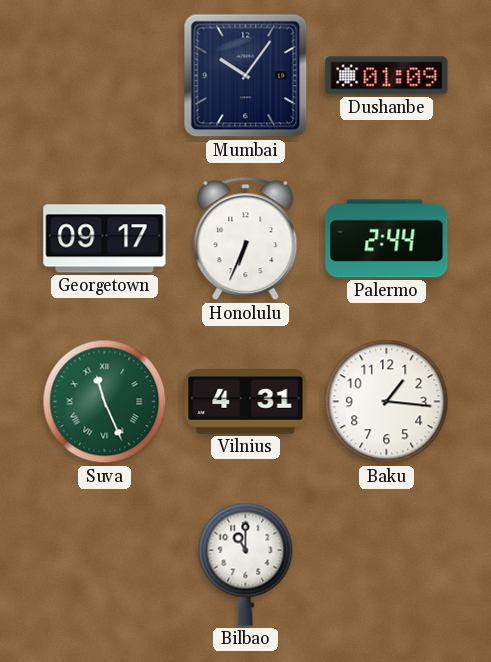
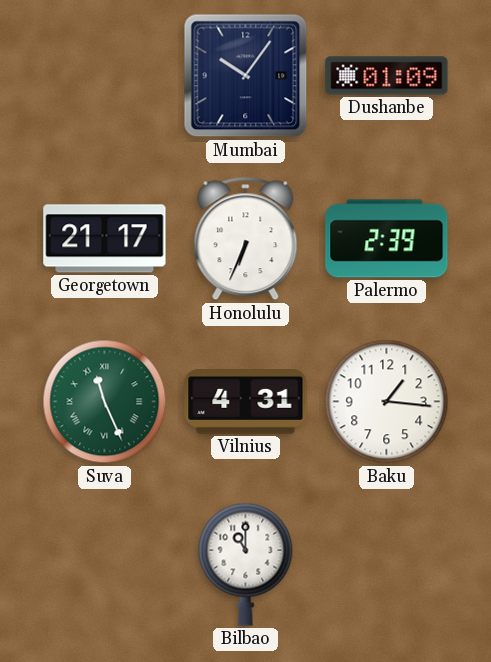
Georgetown: 09:17 -> 21:17 (105, 239)
Palermo: 2:44 -> 2:39 (387, 239)
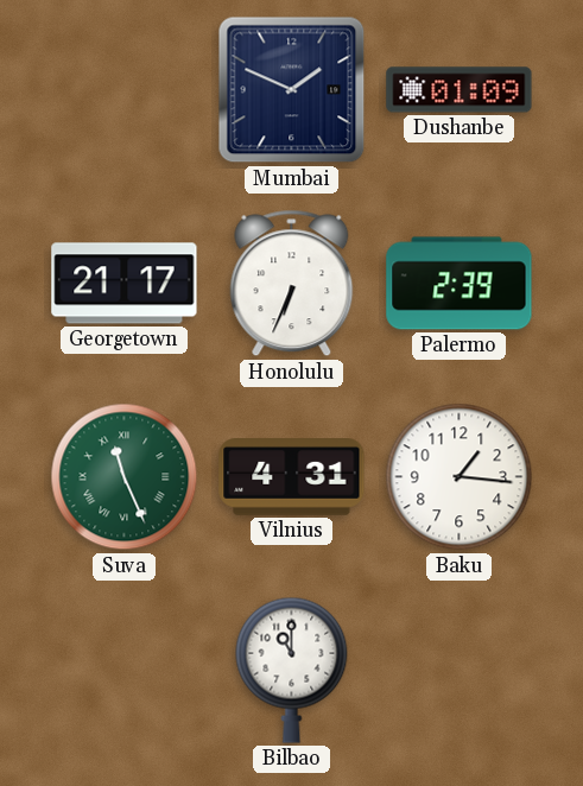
Mumbai: 10:06 -> 1:49 (292, 90)
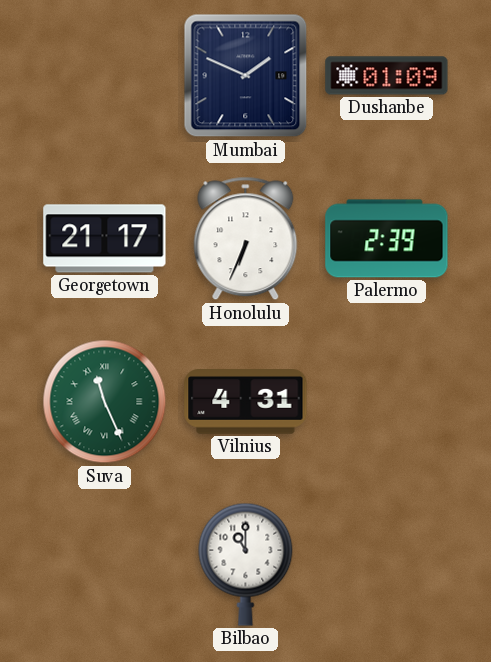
Baku: 1:16 -> none (460, 477)
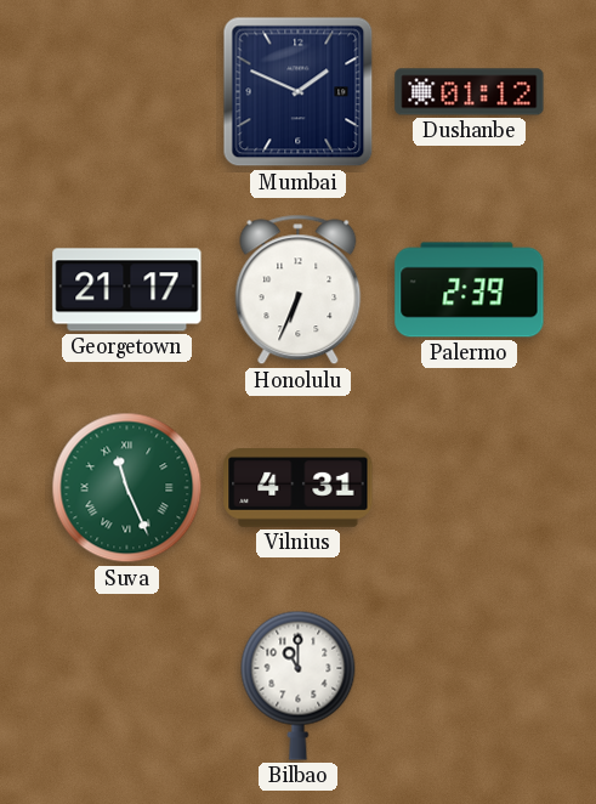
Dushanbe: 01:09 -> 01:12 (470, 92)
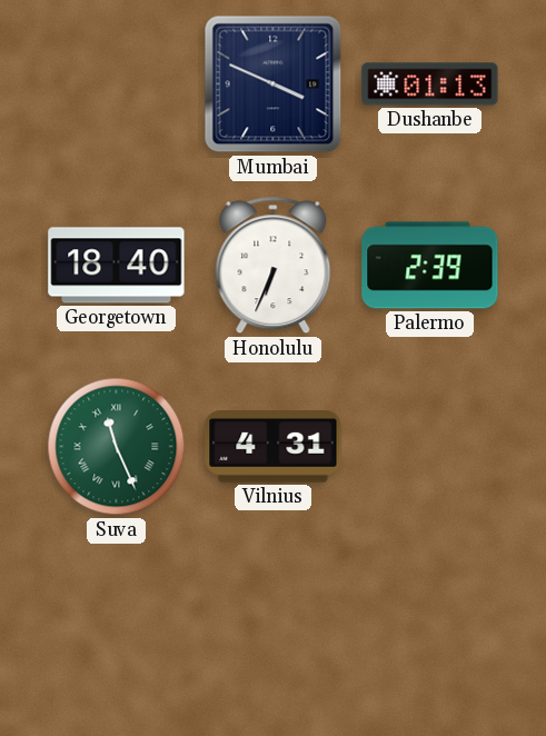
Mumbai: 1:49 -> 3:49 (274, 84)
Dushanbe: 01:12 -> 01:13 (430, 84)
Georgetown: 21:17 -> 18:40 (117, 266)
Bilbao: 11:00 -> none (299, 685)
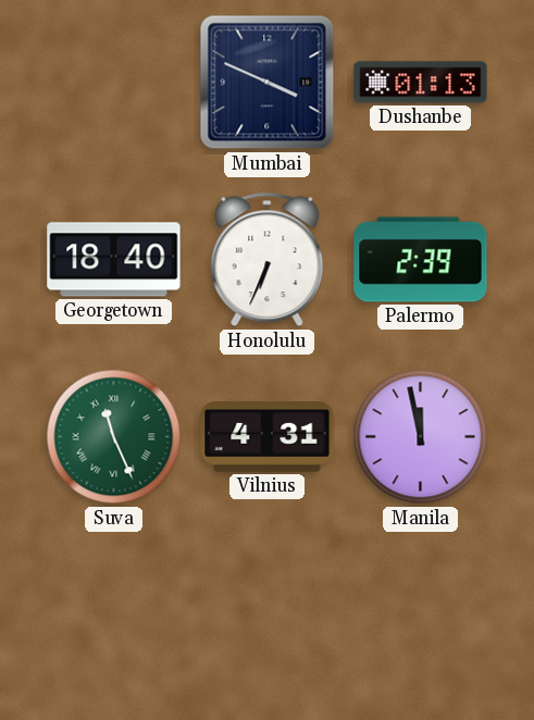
Manila: none -> 11:58 (421, 437)
